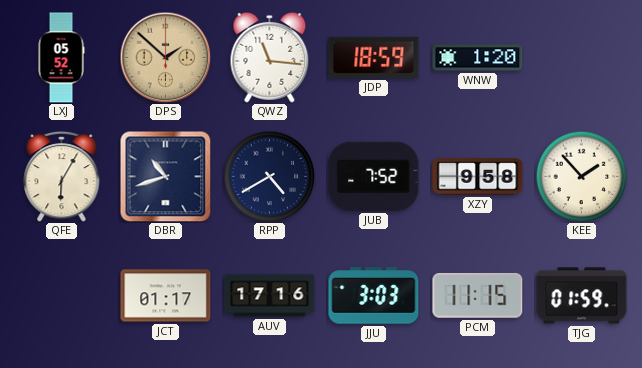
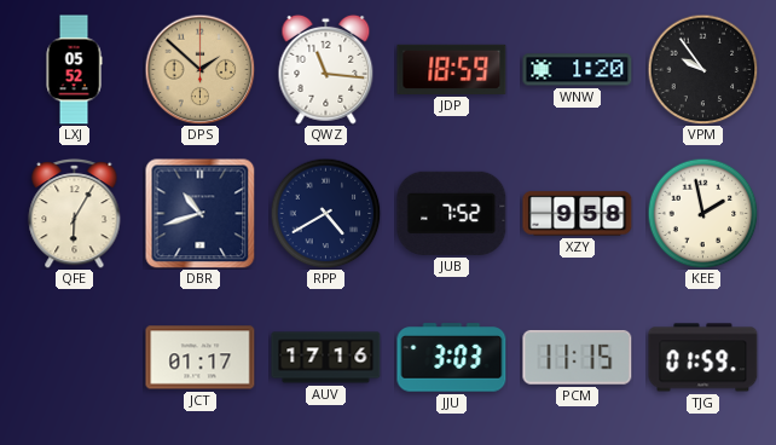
VPM: none -> 9:54 (702, 69)
KEE: 1:53 -> 1:58 (702, 213)
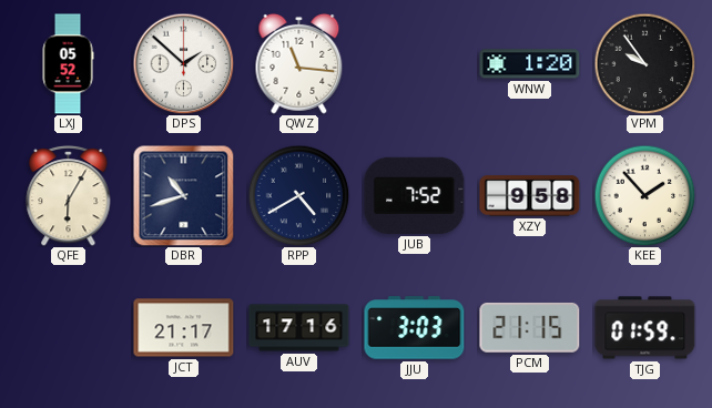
DPS dial: champagne -> white (183, 63)
JDP: 18:59 -> none (452, 69)
KEE: 1:58 -> 1:53 (644, 195)
JCT: 01:17 -> 21:17 (184, 328)
PCM: 11:15 -> 21:15 (530, 327)
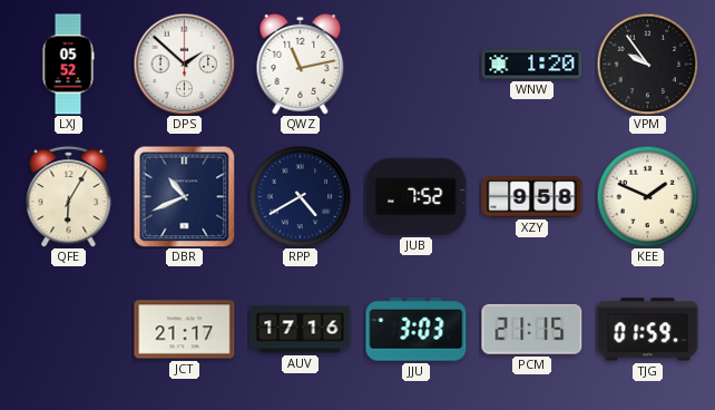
QWZ: 11:16 -> 11:13 (301, 64)
DBR: 10:42 -> 10:41 (184, 196)
KEE: 1:53 -> 1:49 (647, 196)
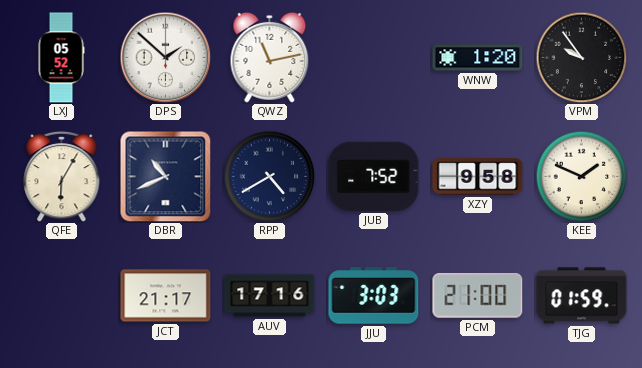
PCM: 21:15 -> 21:00 (478, 295)
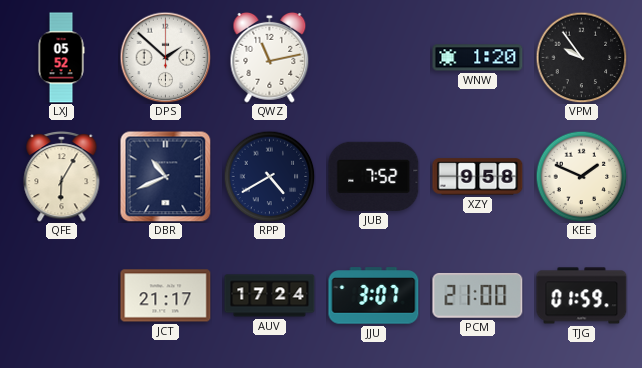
AUV: 17:16 -> 17:24 (270, 296)
JJU: 3:03 -> 3:07 (374, 296)
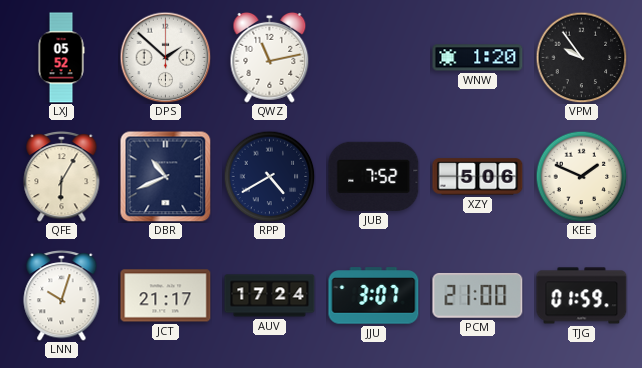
XZY: 9:58 -> 5:06 (478, 177)
LNN: none -> 10:03 (62, 295)
